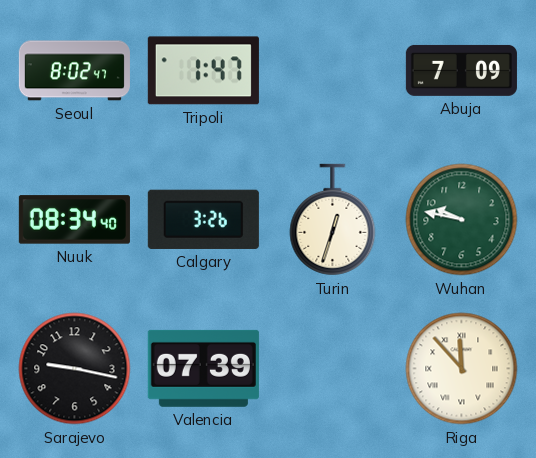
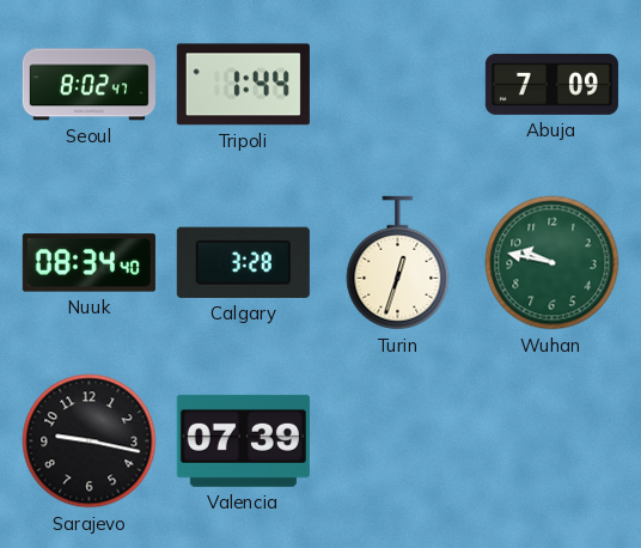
Tripoli: 1:47 -> 1:44 (243, 85)
Calgary: 3:26 -> 3:28 (243, 262)
Riga: 11:53 -> none (462, 369)
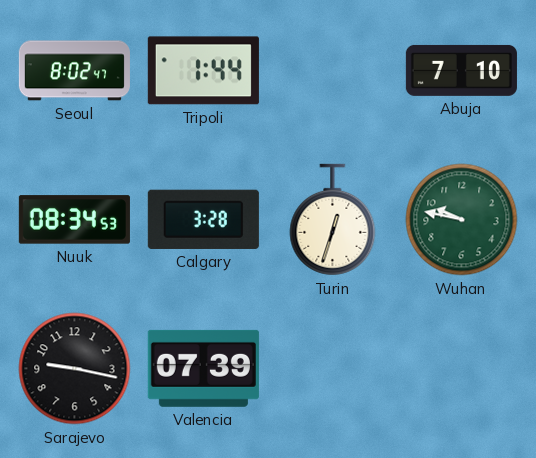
Abuja: 7:09 -> 7:10 (461, 70)
Nuuk: 08:34:40 -> 08:34:53 (74, 220)
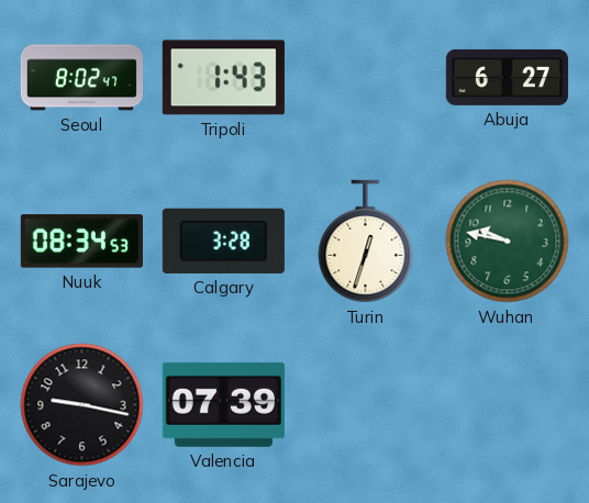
Tripoli: 1:44 -> 1:43 (223, 78)
Abuja: 7:10 -> 6:27 (507, 77)
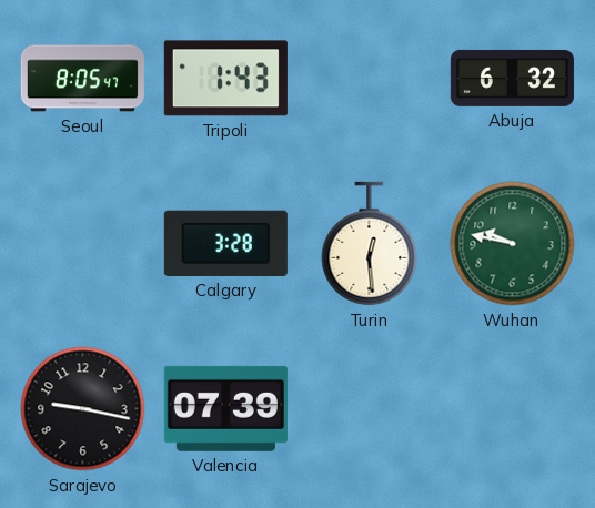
Seoul: 8:02 -> 8:05 (82, 79)
Abuja: 6:27 -> 6:32 (512, 78)
Nuuk: 08:34 -> none (81, 242)
Turin: 12:33 -> 12:29 (370, 244)
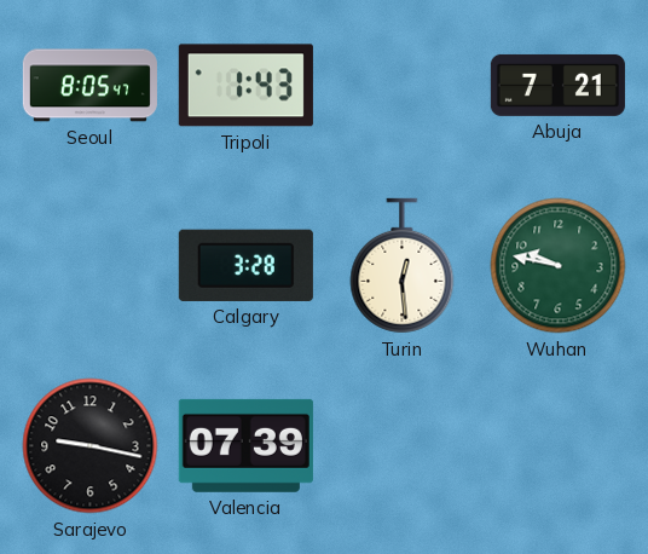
Abuja: 6:32 -> 7:21 (557, 85)
